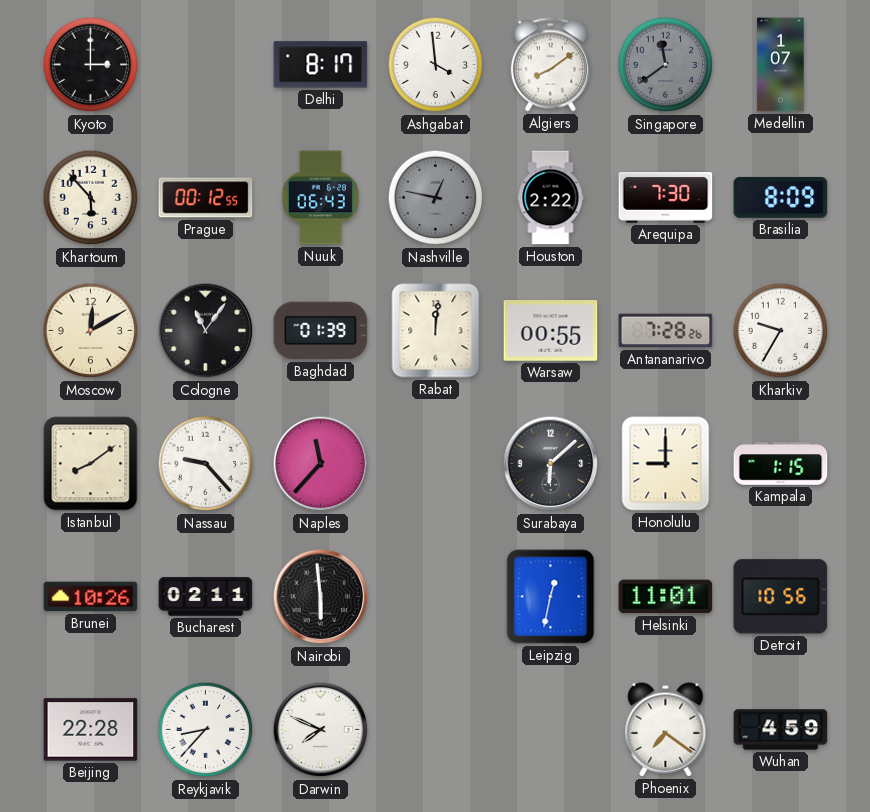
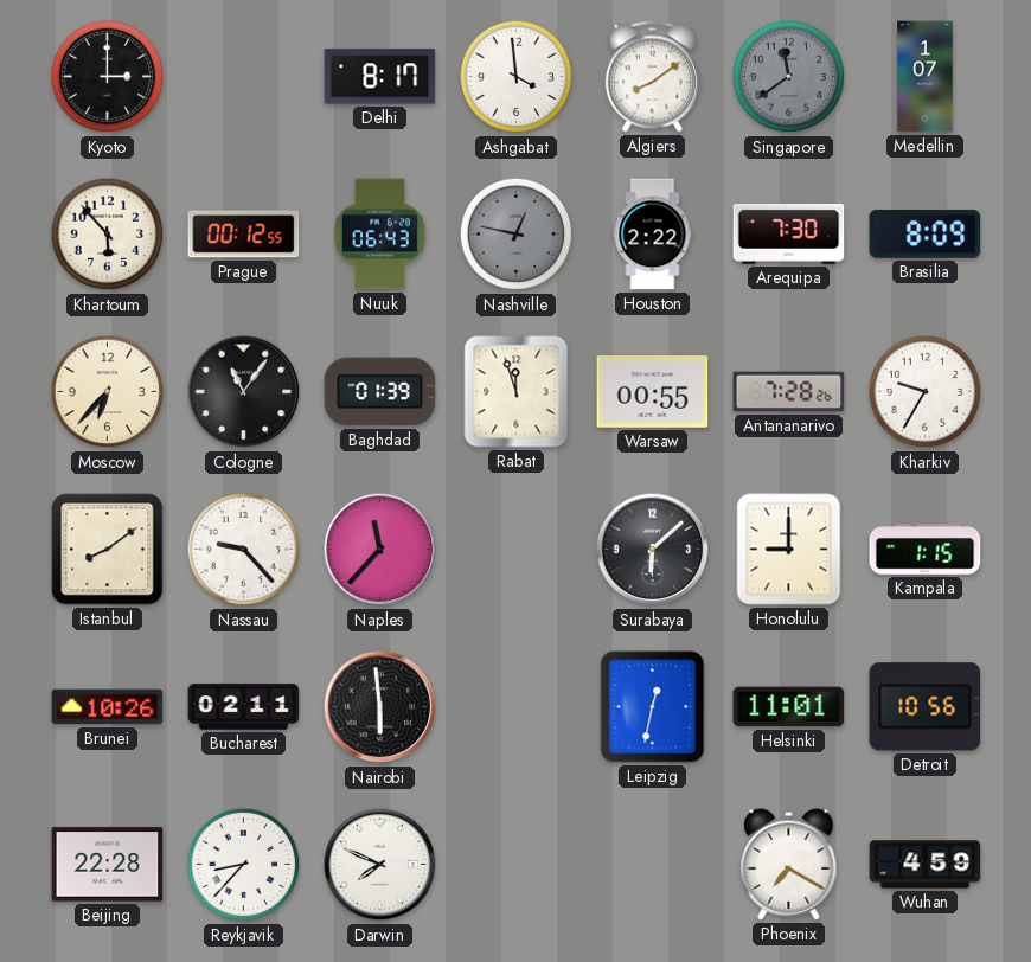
Moscow: 12:10 -> 6:37 (108, 392)
Rabat: 12:01 -> 11:57 (517, 392)
Phoenix: 7:21 -> 7:20 (789, 865)
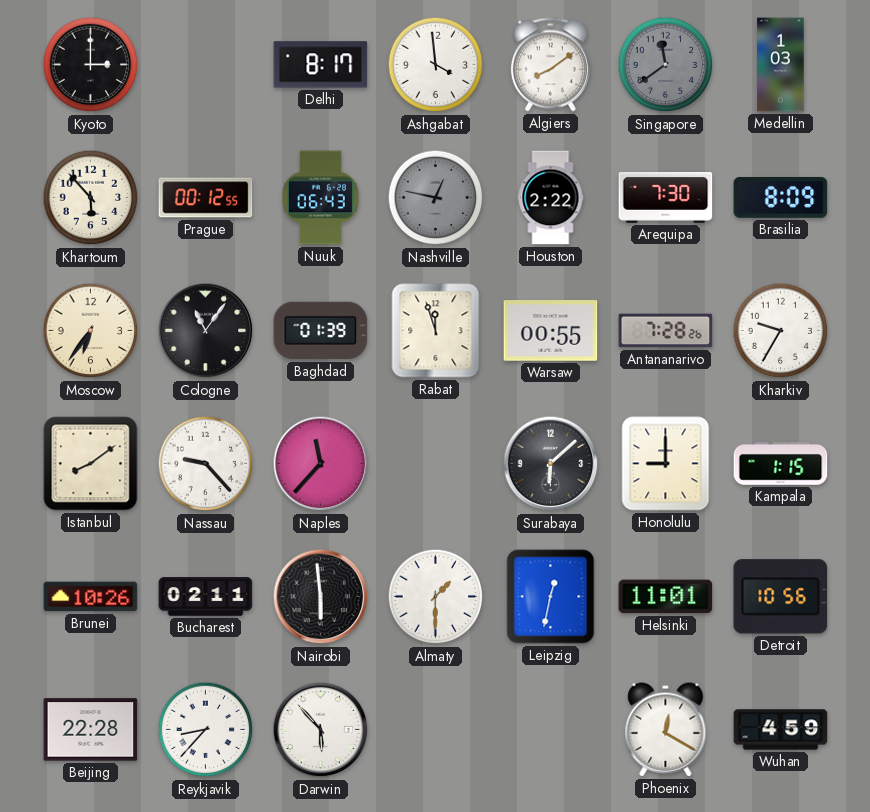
Medellin: 1:07 -> 1:03 (781, 65)
Moscow: 6:37 -> 6:36 (91, 331)
Almaty: none -> 1:30 (436, 597)
Darwin: 7:49 -> 5:53 (321, 730)
Phoenix: 7:20 -> 12:20 (666, 730)
